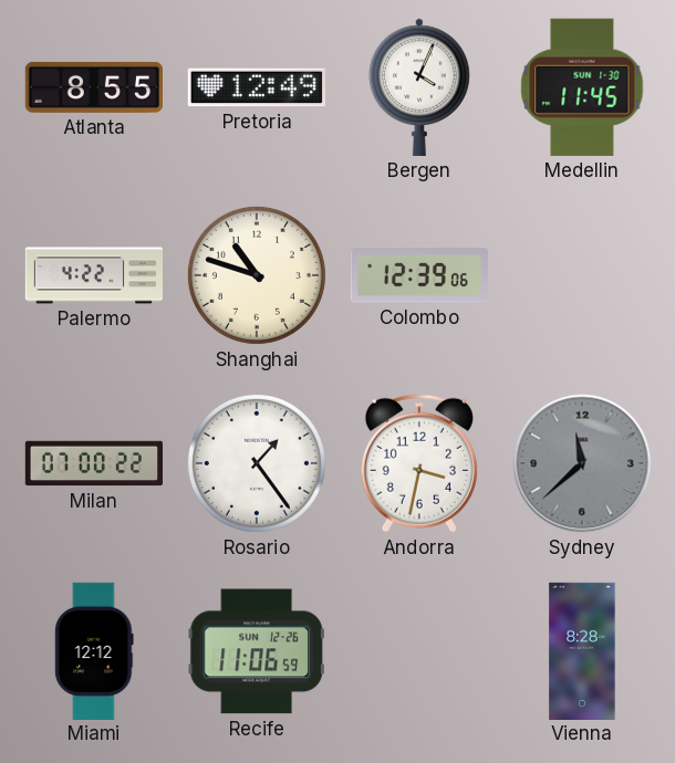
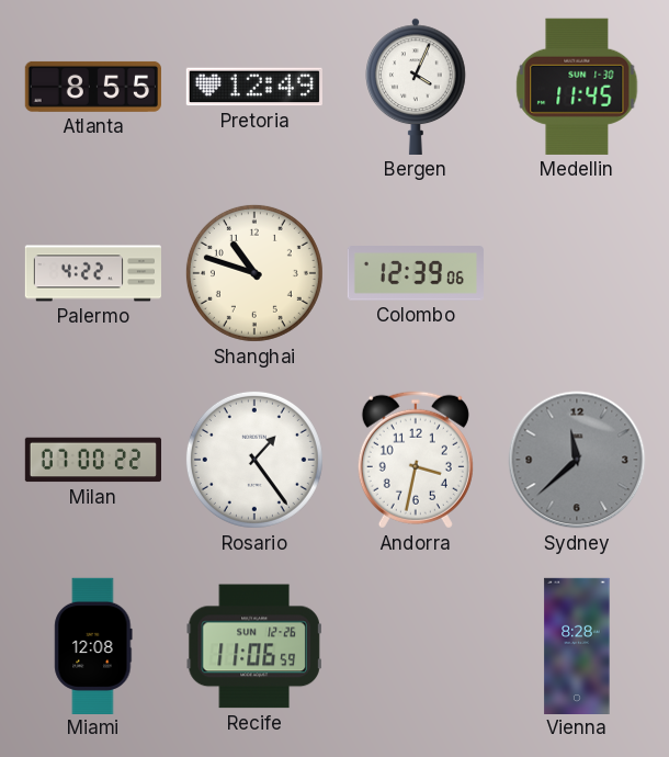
Miami: 12:12 -> 12:08 (93, 645)
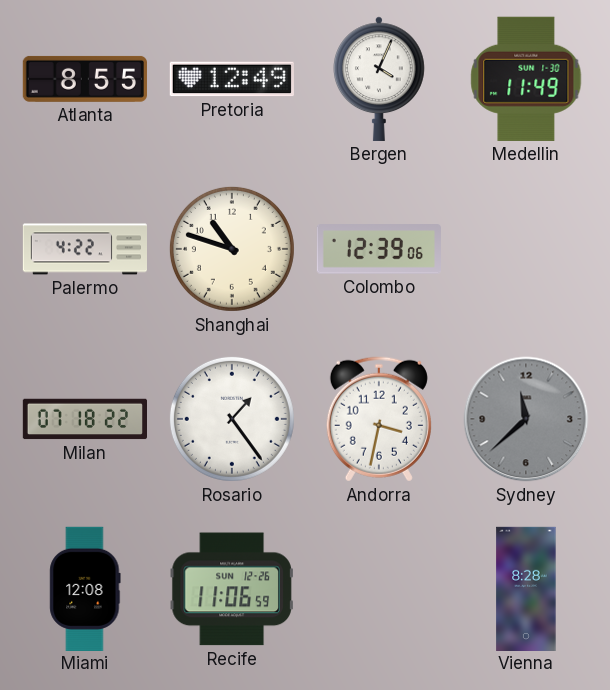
Medellin: 11:45 -> 11:49 (526, 79)
Milan: 07:00 -> 07:18 (84, 419)
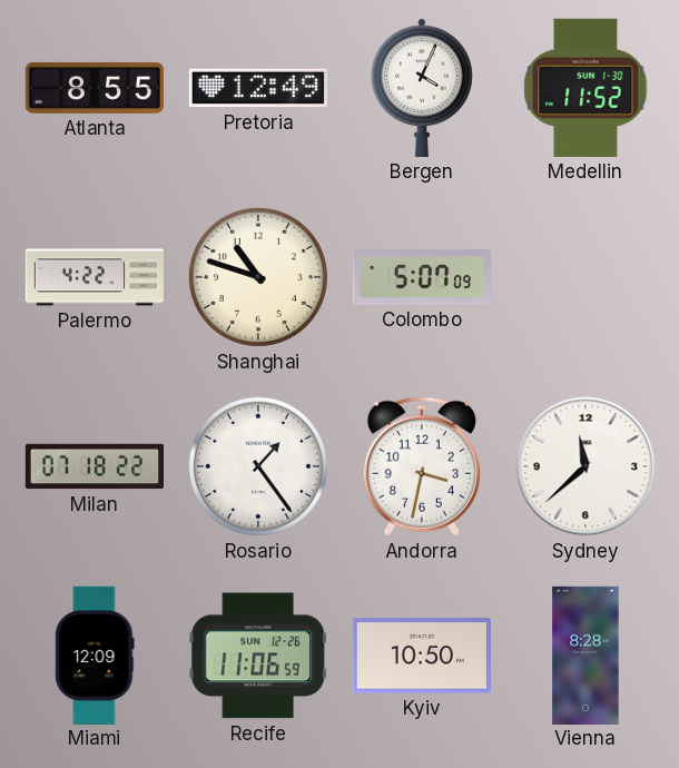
Medellin: 11:49 -> 11:52 (585, 88)
Colombo: 12:39 -> 5:07 (422, 277)
Sydney dial: grey -> white (585, 466)
Miami: 12:08 -> 12:09 (95, 654)
Kyiv: none -> 10:50 (422, 656)
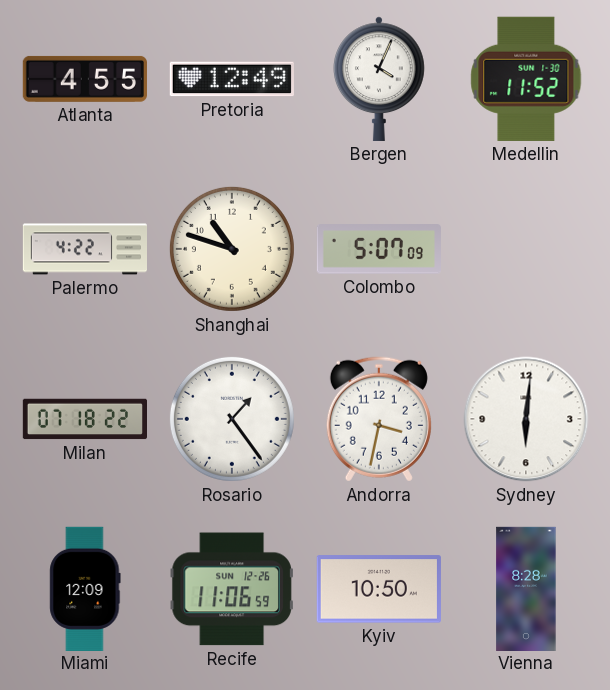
Atlanta: 8:55 -> 4:55 (85, 79)
Sydney: 11:38 -> 6:01 (526, 419)
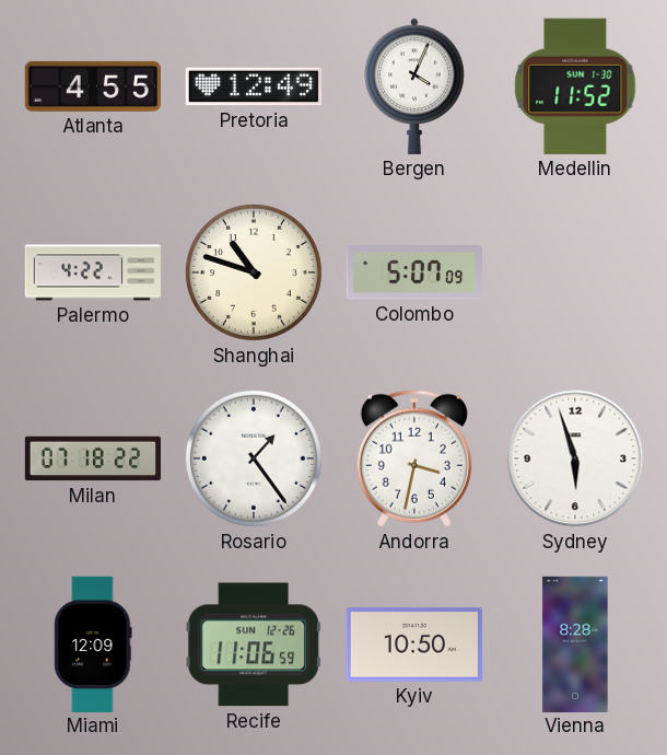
Sydney: 6:01 -> 5:57 (575, 458)
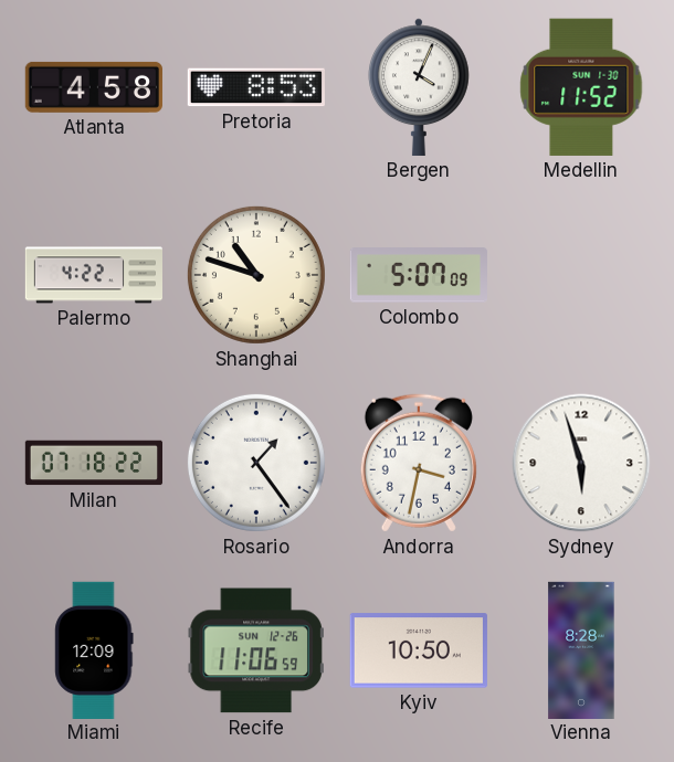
Atlanta: 4:55 -> 4:58 (94, 87)
Pretoria: 12:49 -> 8:53 (256, 87)
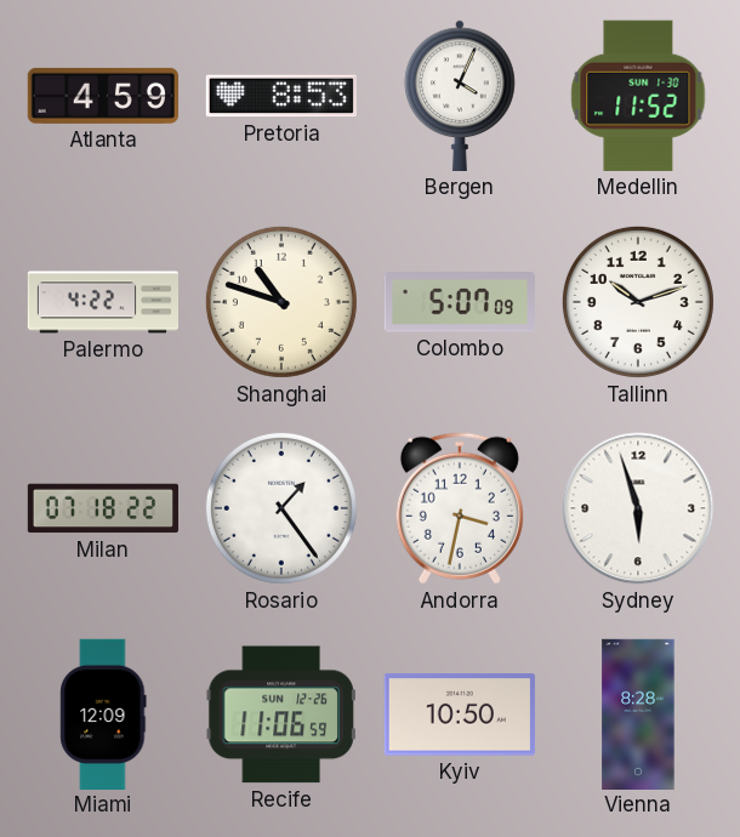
Atlanta: 4:58 -> 4:59 (103, 96)
Tallinn: none -> 10:12 (638, 302)
